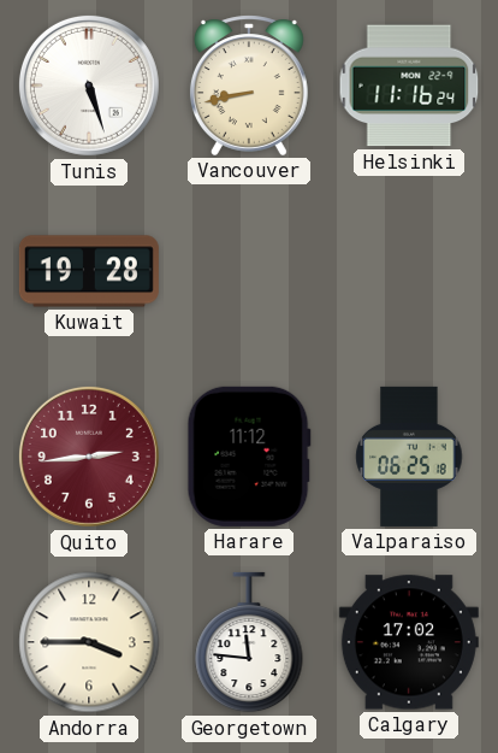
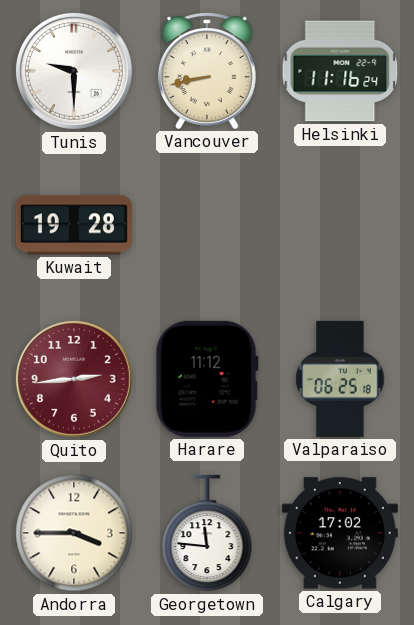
Tunis: 5:27 -> 9:30 (74, 71)
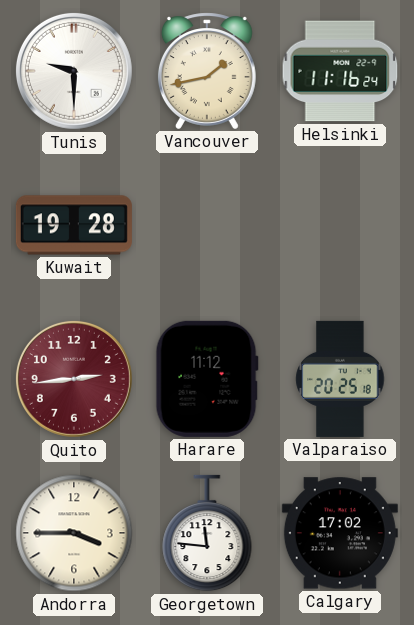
Vancouver: 8:43 -> 1:43 (207, 71)
Valparaiso: 06:25 -> 20:25 (340, 379)
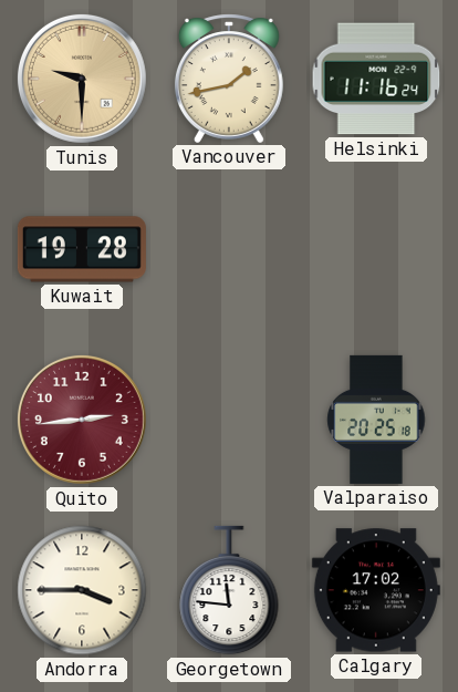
Tunis dial: white -> champagne (82, 79)
Harare: 11:12 -> none (207, 379)
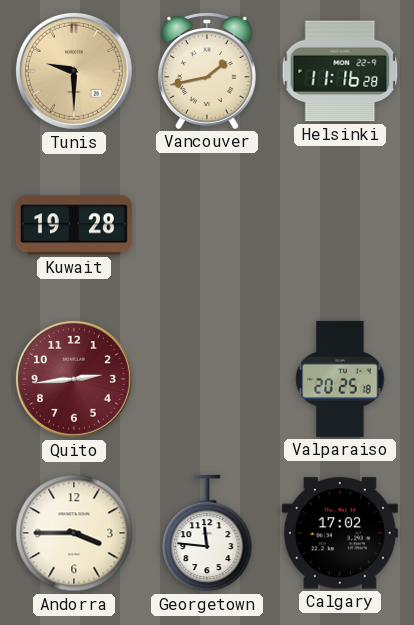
Helsinki: 11:16:24 -> 11:16:28 (340, 71)
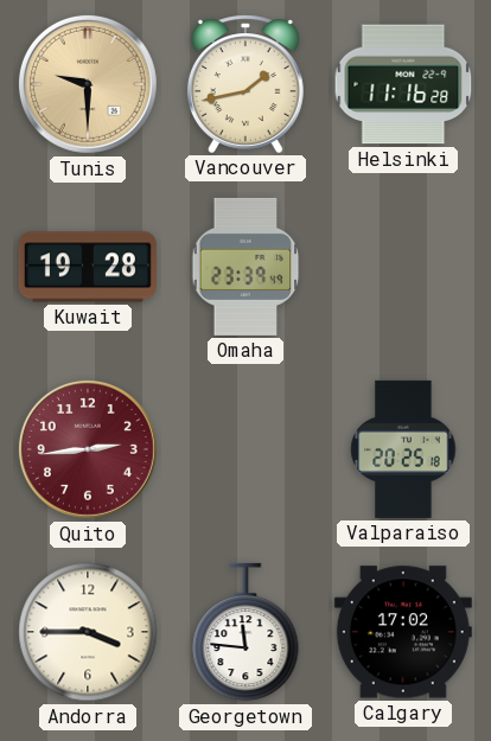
Omaha: none -> 23:39 (245, 267)
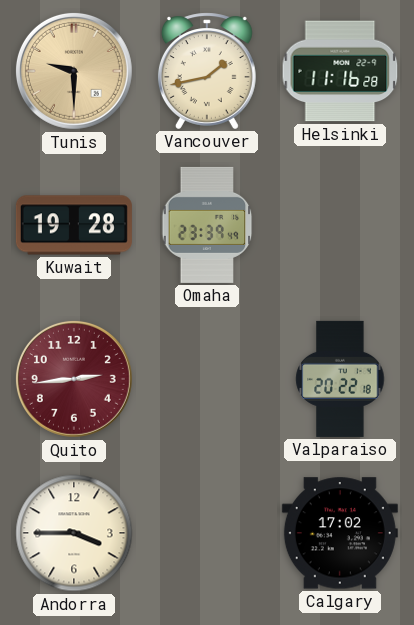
Valparaiso: 20:25 -> 20:22 (340, 379)
Georgetown: 11:46 -> none (245, 632)
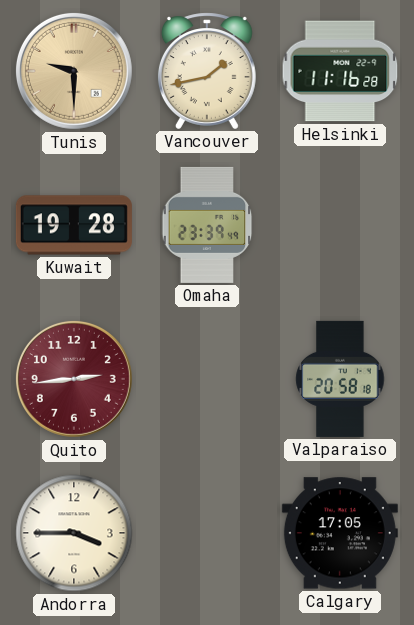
Valparaiso: 20:22 -> 20:58 (340, 379)
Calgary: 17:02 -> 17:05 (340, 533)
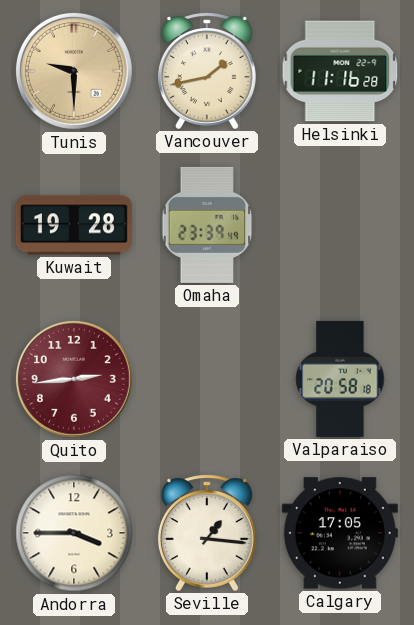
Seville: none -> 1:16 (207, 533)
